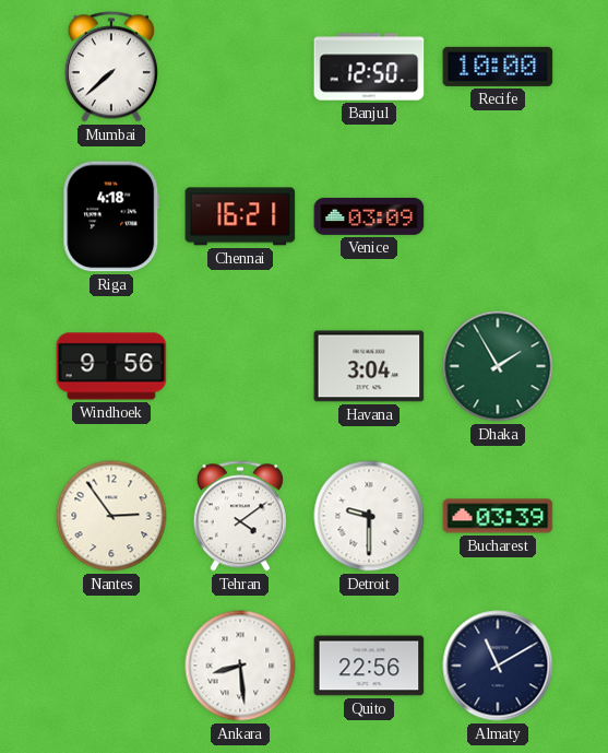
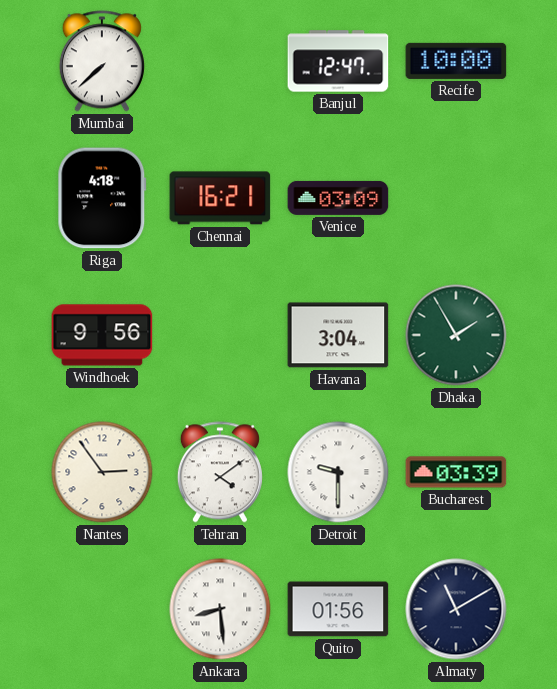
Banjul: 12:50 -> 12:47 (338, 61)
Quito: 22:56 -> 01:56 (338, 609)
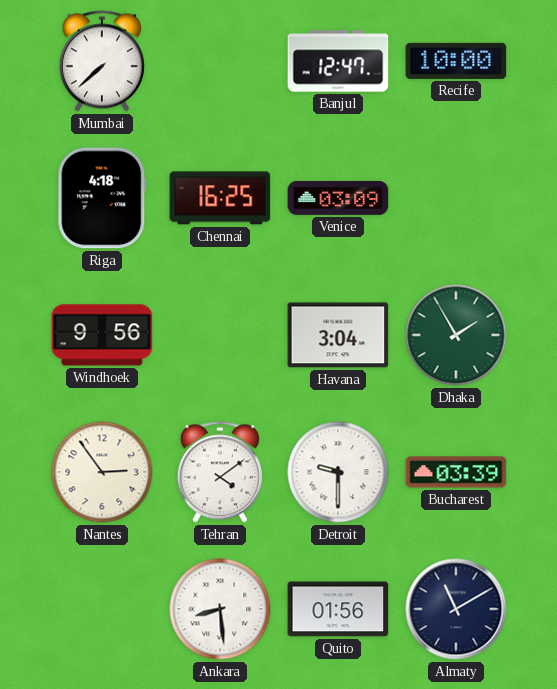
Chennai: 16:21 -> 16:25 (220, 198)
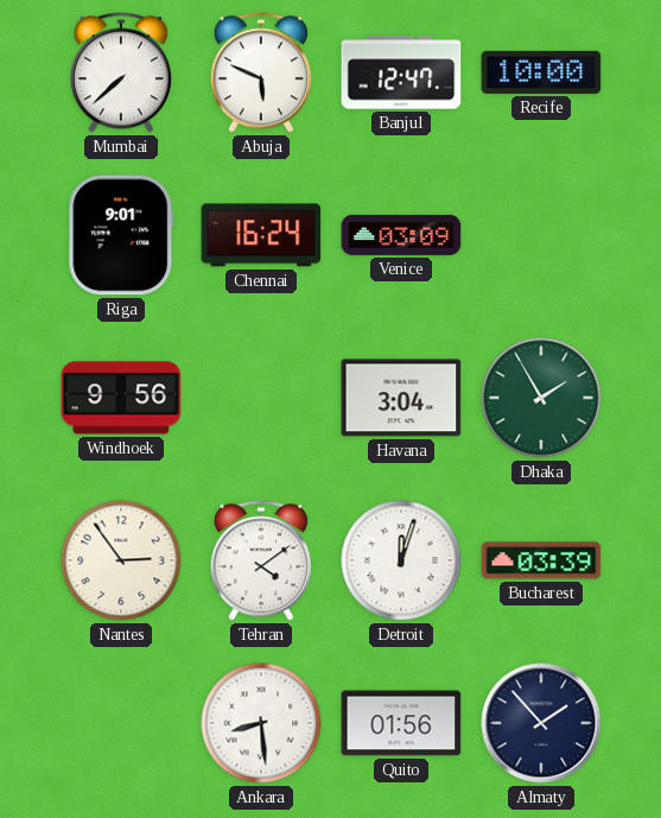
Abuja: none -> 5:49 (261, 72)
Riga: 4:18 -> 9:01 (121, 235)
Chennai: 16:25 -> 16:24 (261, 235)
Detroit: 9:30 -> 12:03 (401, 560)
Almaty: 11:10 -> 1:53 (541, 723)
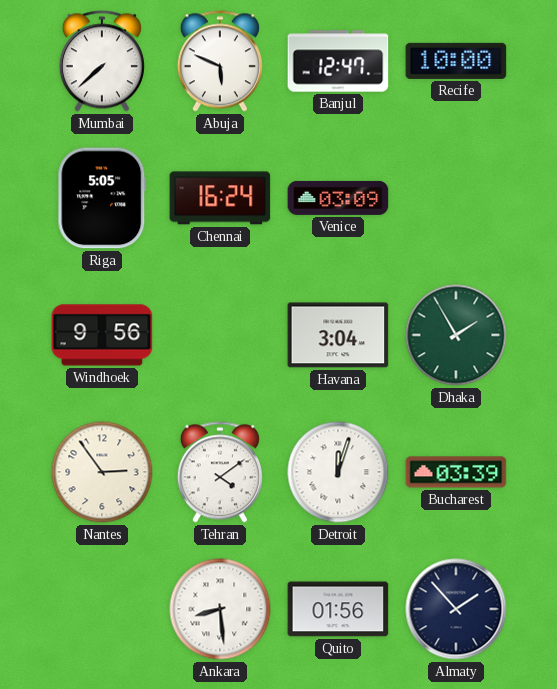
Riga: 9:01 -> 5:05 (102, 198)
